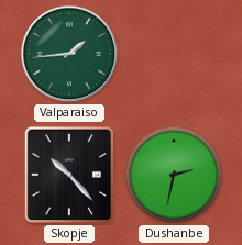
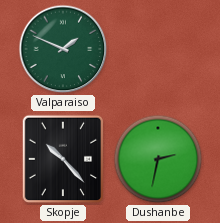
Valparaiso: 1:44 -> 1:49 (63, 49)
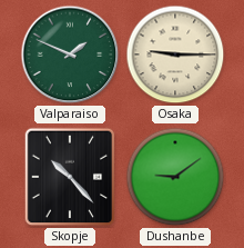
Osaka: none -> 9:15 (175, 54)
Dushanbe: 2:32 -> 9:09 (175, 177)
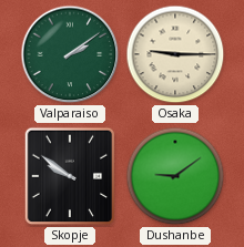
Valparaiso: 1:49 -> 2:09 (70, 54)
Skopje: 10:23 -> 9:51 (70, 176)
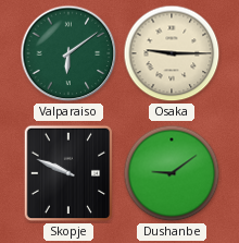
Valparaiso: 2:09 -> 6:09 (68, 53)
Skopje: 9:51 -> 9:49 (68, 173)
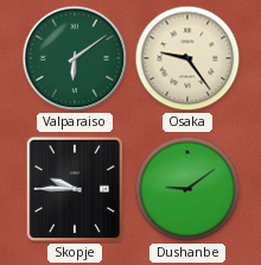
Osaka: 9:15 -> 9:24 (187, 58)
Skopje: 9:49 -> 9:45 (75, 189)
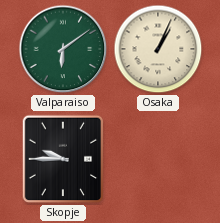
Osaka: 9:24 -> 1:04 (158, 49)
Dushanbe: 9:09 -> none (187, 189)
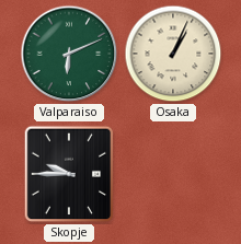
Valparaiso: 6:09 -> 6:11 (69, 54)
